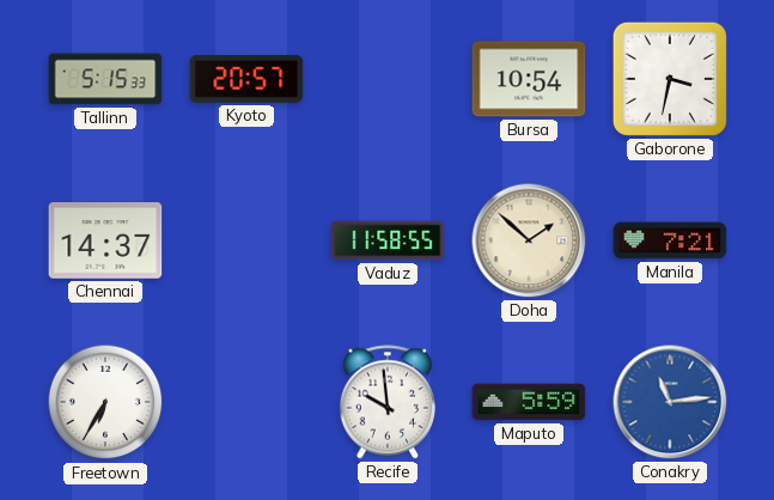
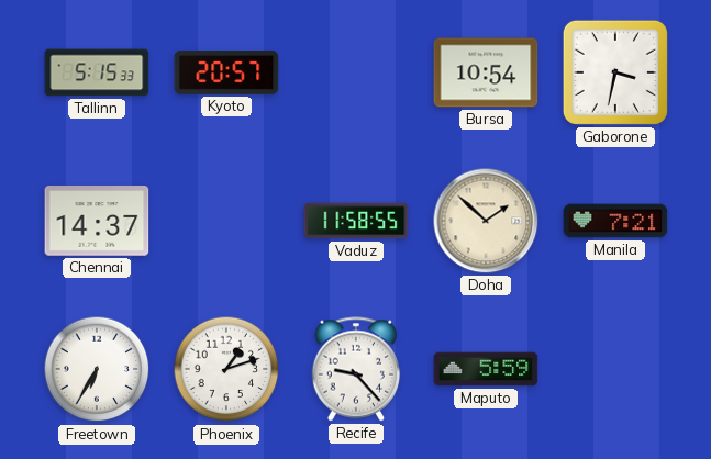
Phoenix: none -> 1:12 (226, 369)
Recife: 9:59 -> 9:23 (356, 369)
Conakry: 11:14 -> none (670, 402)
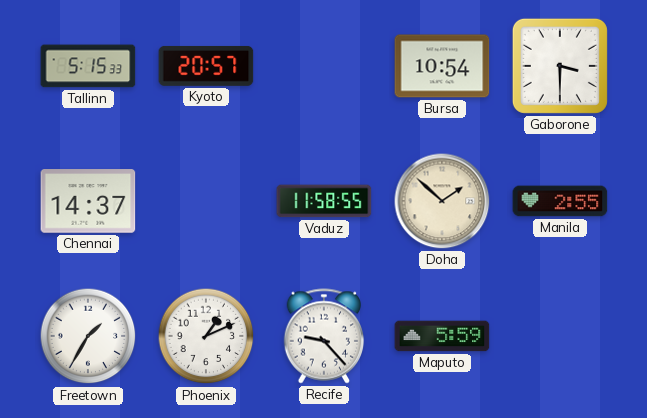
Gaborone: 3:32 -> 3:30 (560, 66)
Manila: 7:21 -> 2:55 (560, 201)
Freetown: 6:35 -> 1:35 (88, 336)
Phoenix: 1:12 -> 1:11 (206, 336)
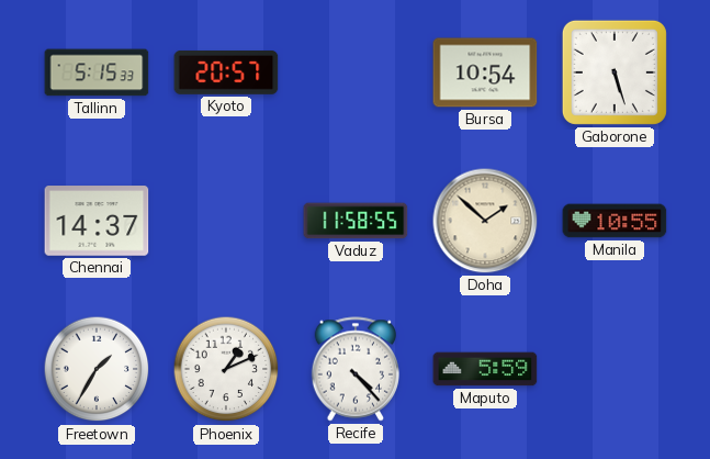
Gaborone: 3:30 -> 5:27 (615, 72)
Manila: 2:55 -> 10:55 (615, 221)
Recife: 9:23 -> 4:23 (356, 369)
